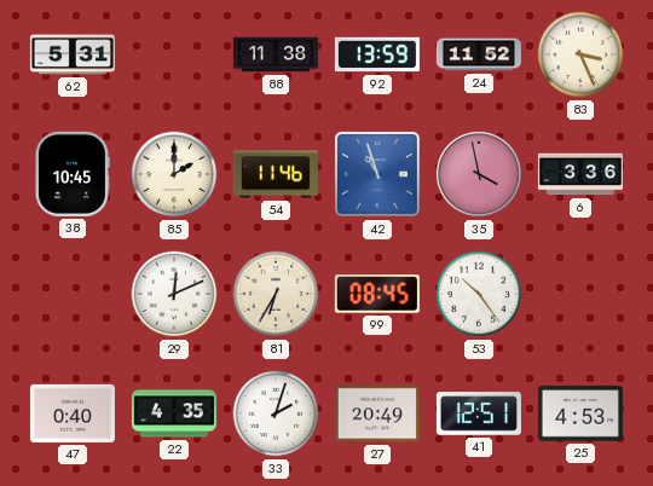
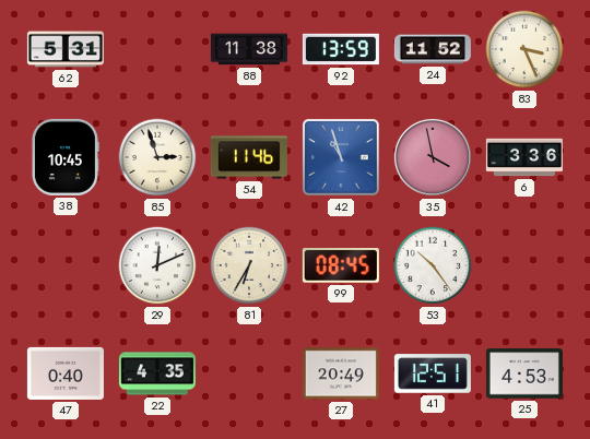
85: 2:00 -> 2:57 (157, 157)
33: 2:03 -> none (276, 413)
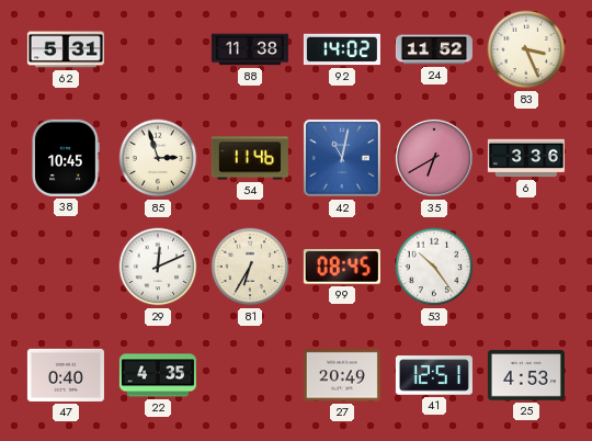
92: 13:59 -> 14:02 (342, 49)
42: 10:57 -> 11:02 (342, 158)
35: 3:58 -> 6:40 (434, 158)
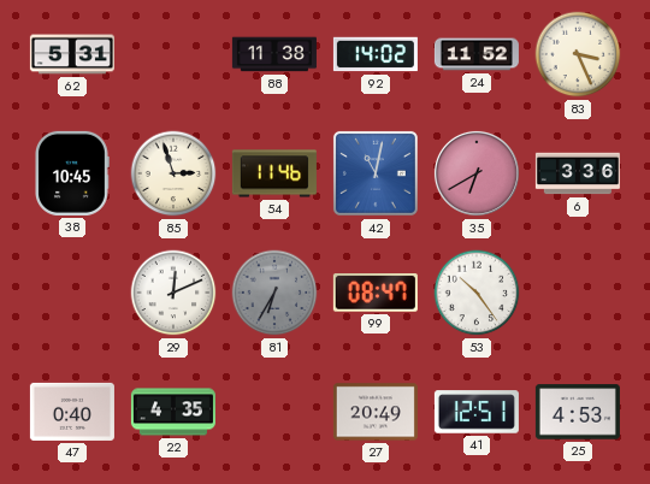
81 dial: cream -> grey (274, 293)
99: 08:45 -> 08:47 (376, 293)
